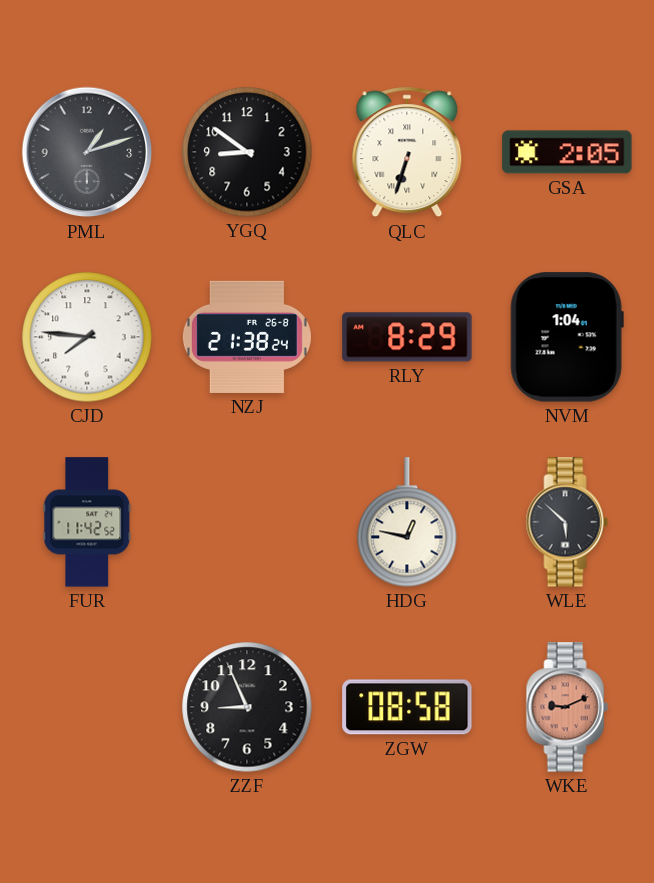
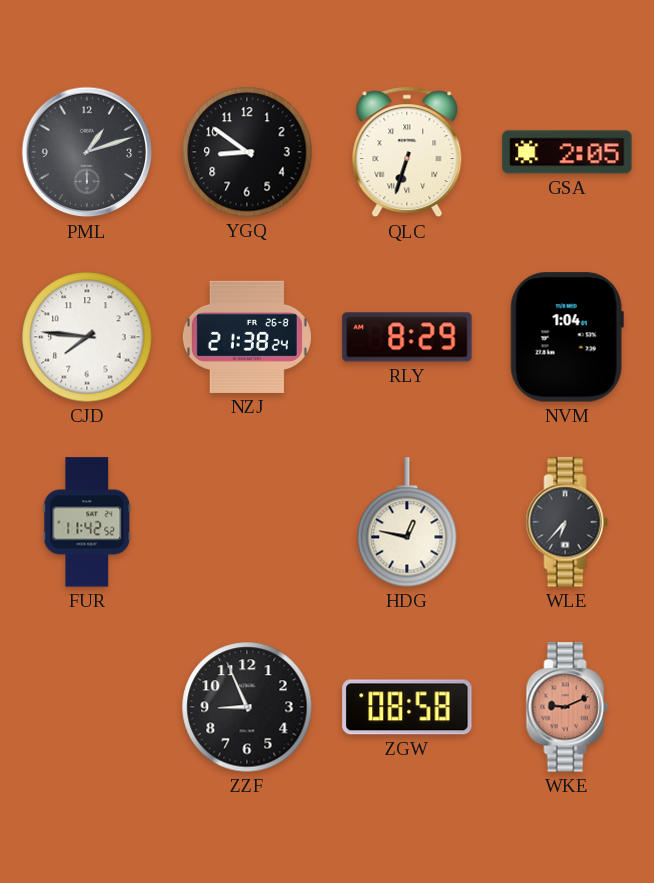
WLE: 5:52 -> 6:37 (567, 522)
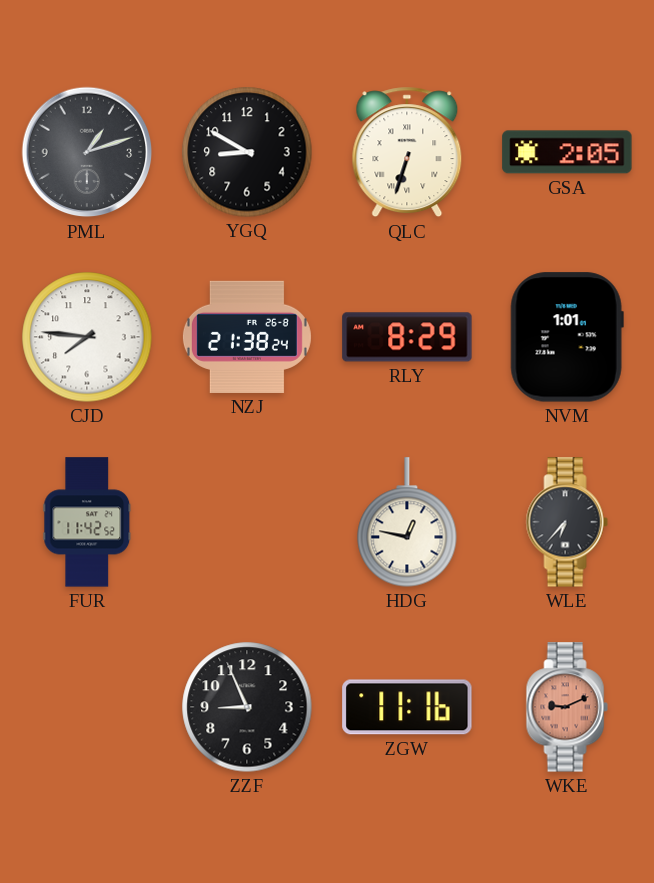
YGQ: 8:51 -> 8:50 (247, 152)
NVM: 1:04 -> 1:01 (567, 337)
ZGW: 08:58 -> 11:16 (407, 707)
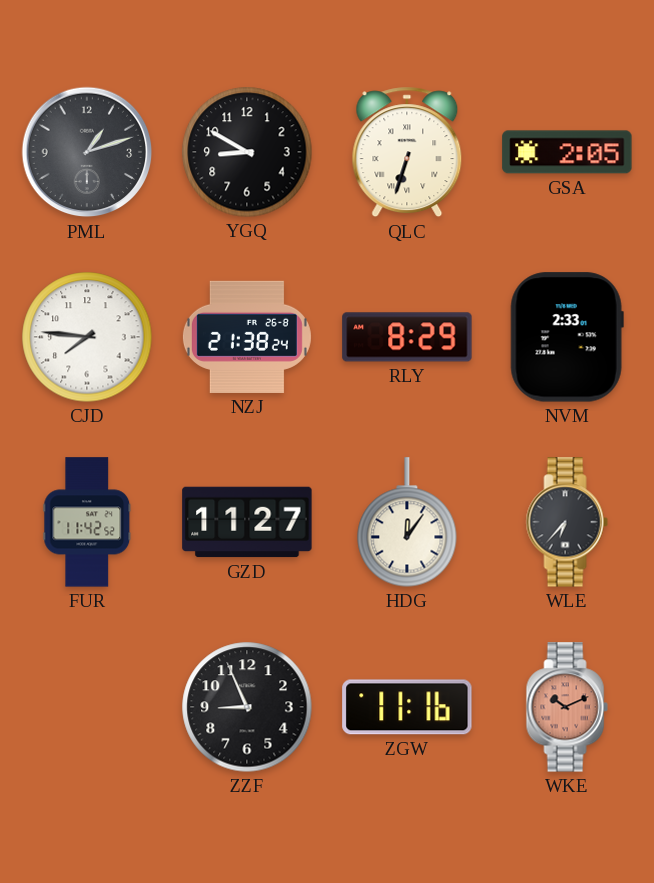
NVM: 1:01 -> 2:33 (567, 337)
GZD: none -> 11:27 (247, 522)
HDG: 12:47 -> 12:06 (407, 522)
WKE: 9:11 -> 10:11 (567, 707)
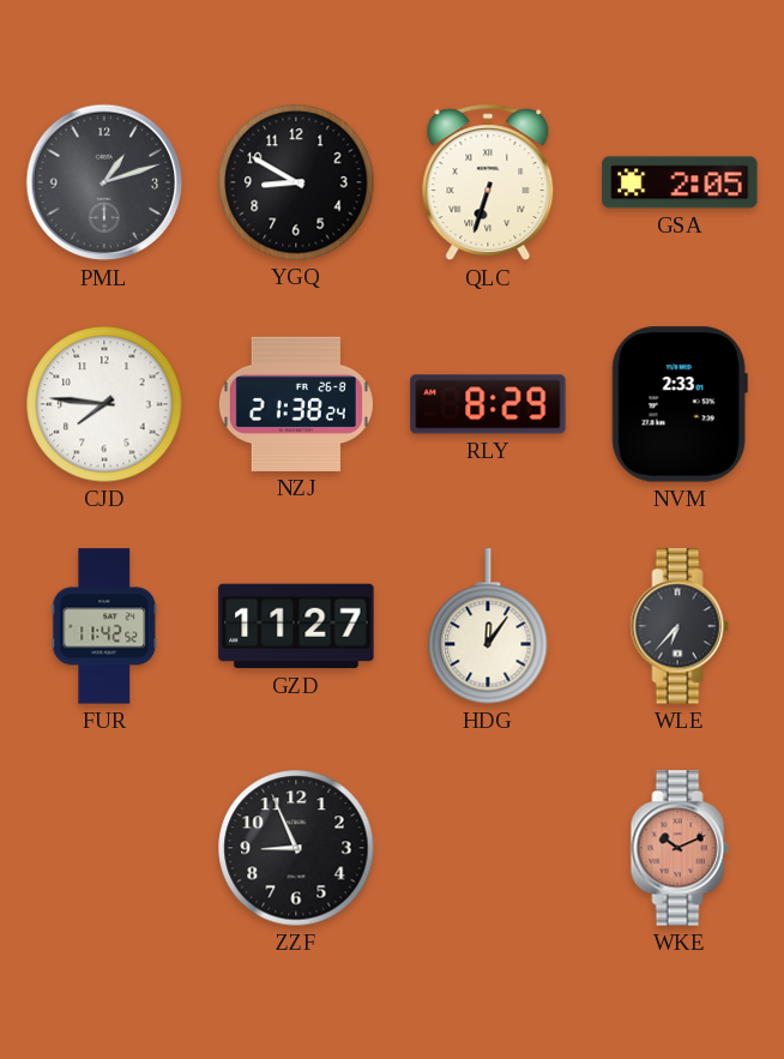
ZGW: 11:16 -> none (407, 707)
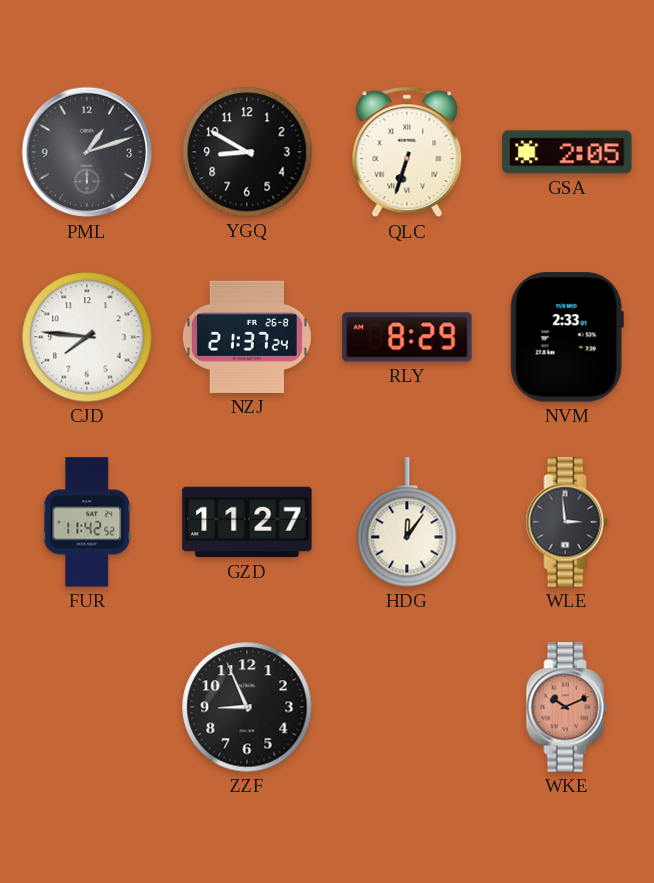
NZJ: 21:38 -> 21:37 (247, 337)
WLE: 6:37 -> 2:59 (567, 522)
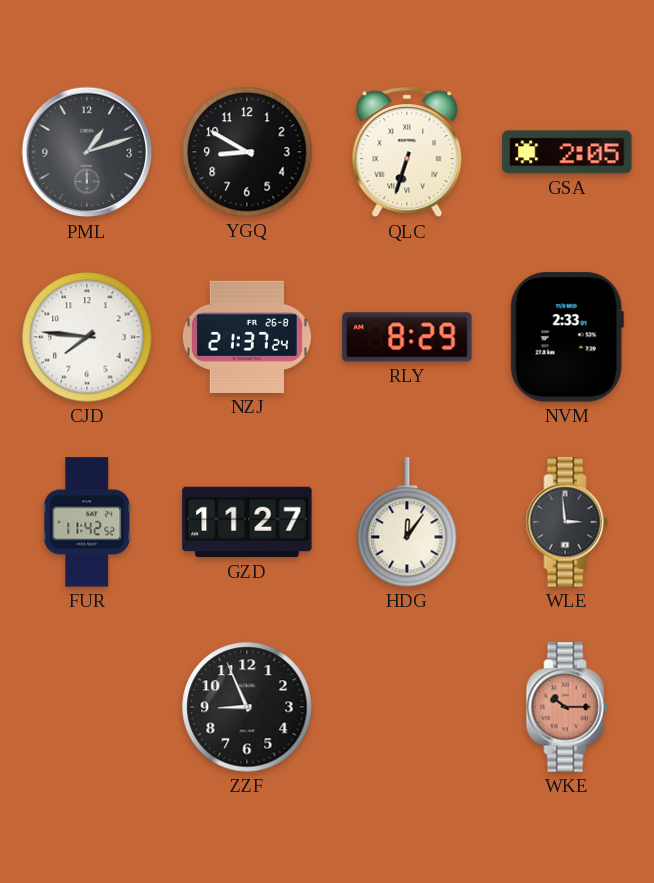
WKE: 10:11 -> 10:15 (567, 707)
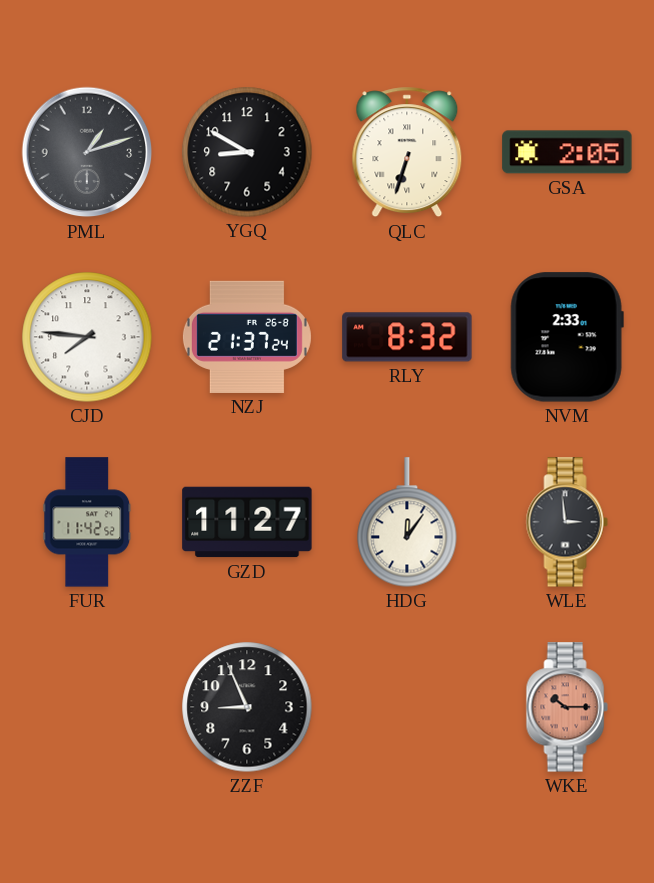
RLY: 8:29 -> 8:32 (407, 337)
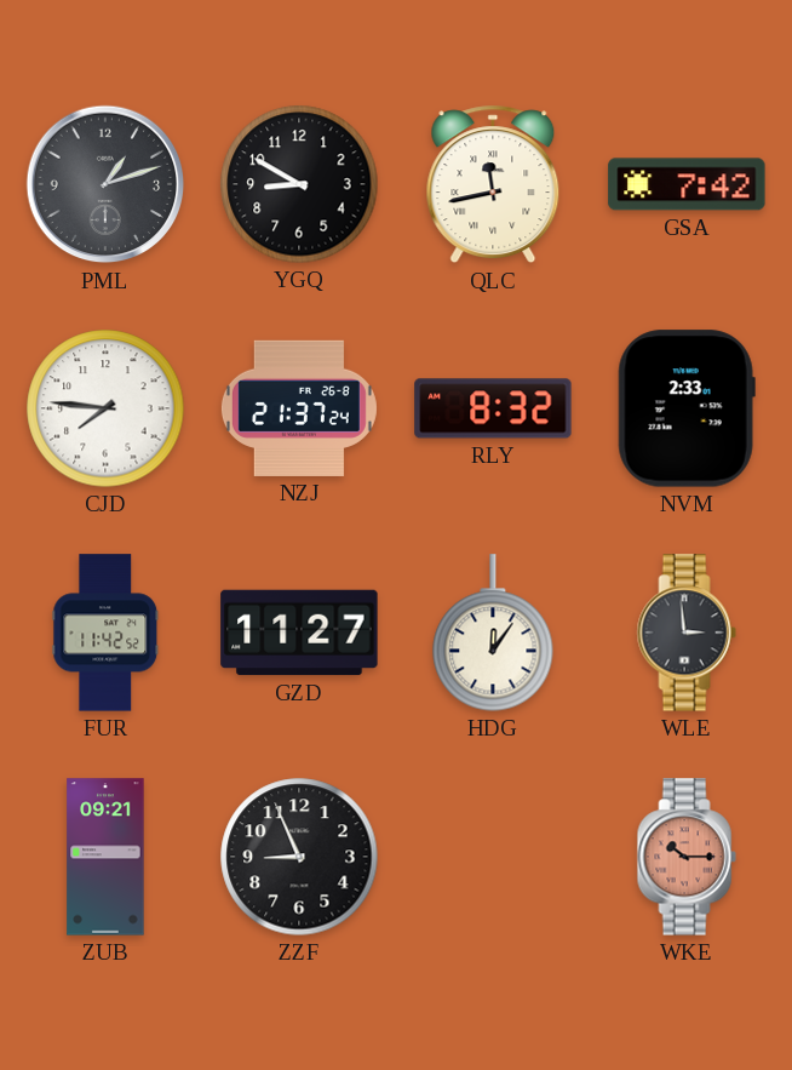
QLC: 6:33 -> 11:43 (493, 184)
GSA: 2:05 -> 7:42 (687, 184)
ZUB: none -> 09:21 (105, 857)
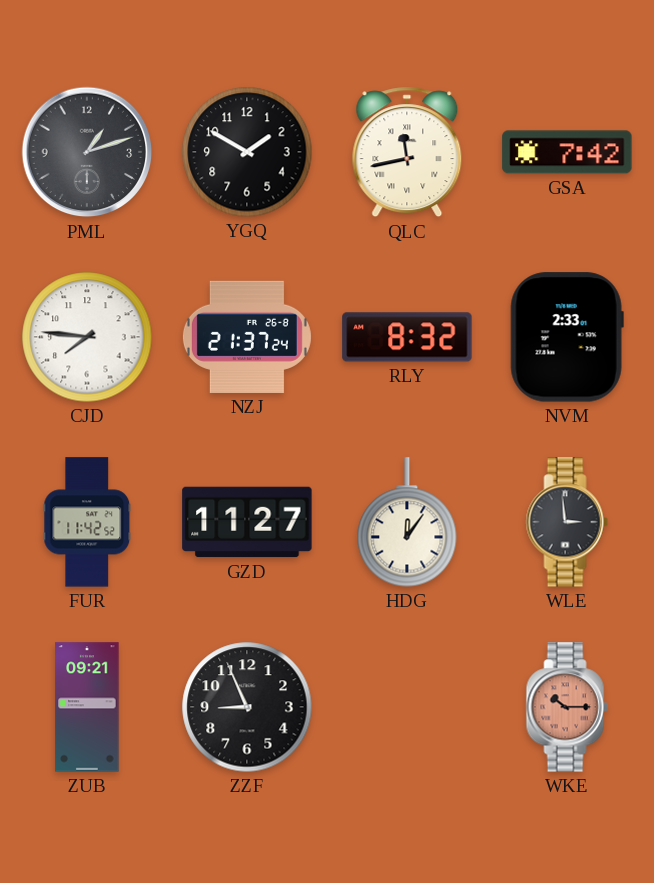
YGQ: 8:50 -> 1:50 (247, 152)
